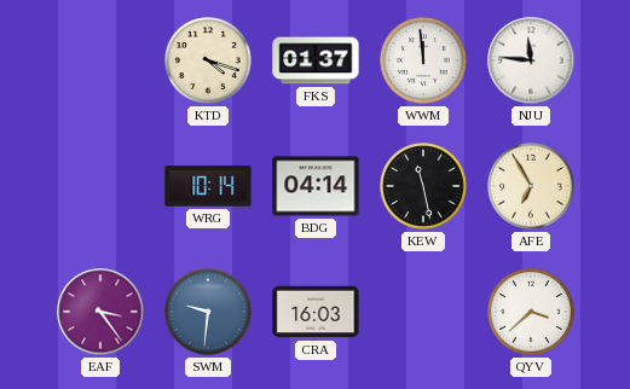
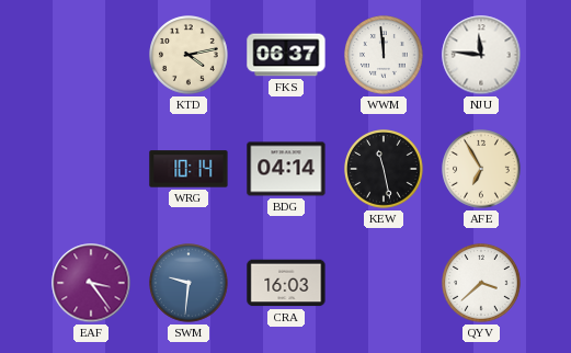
KTD: 4:18 -> 4:13 (189, 55)
FKS: 01:37 -> 06:37 (286, 55)
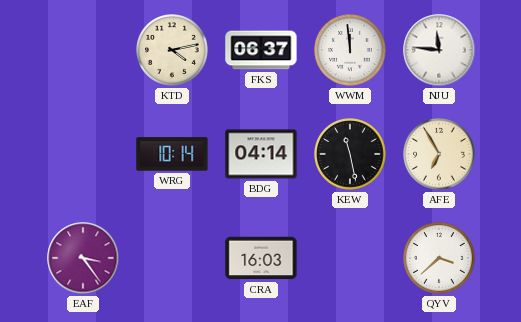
SWM: 9:31 -> none (189, 283)
